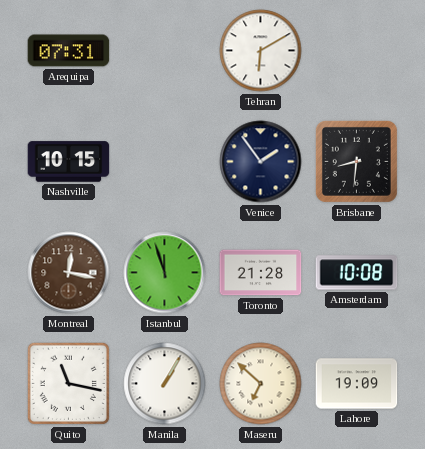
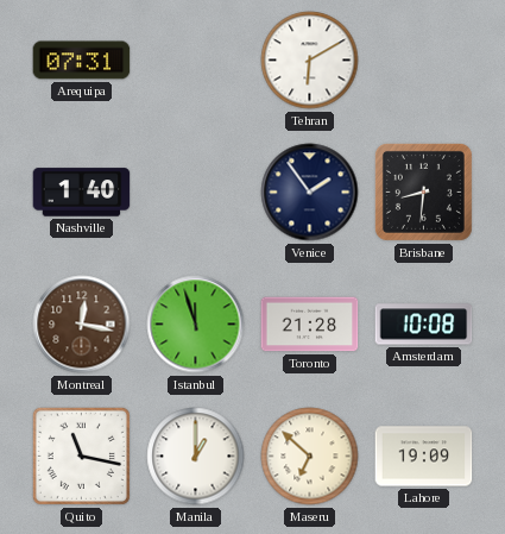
Nashville: 10:15 -> 1:40 (82, 193)
Manila: 1:05 -> 1:00 (196, 457)
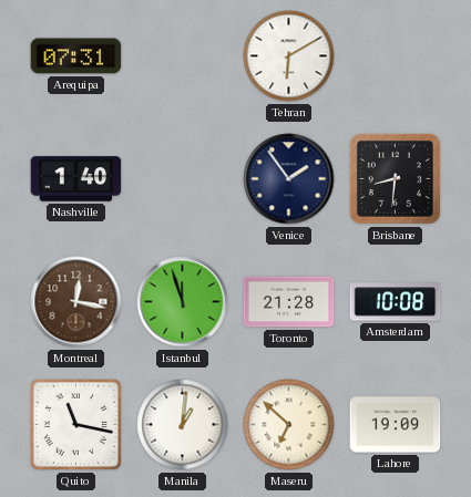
Manila: 1:00 -> 1:01 (183, 425)
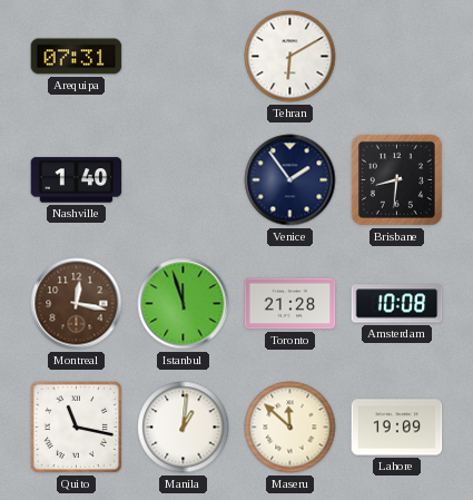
Maseru: 6:52 -> 11:52 (290, 428)
